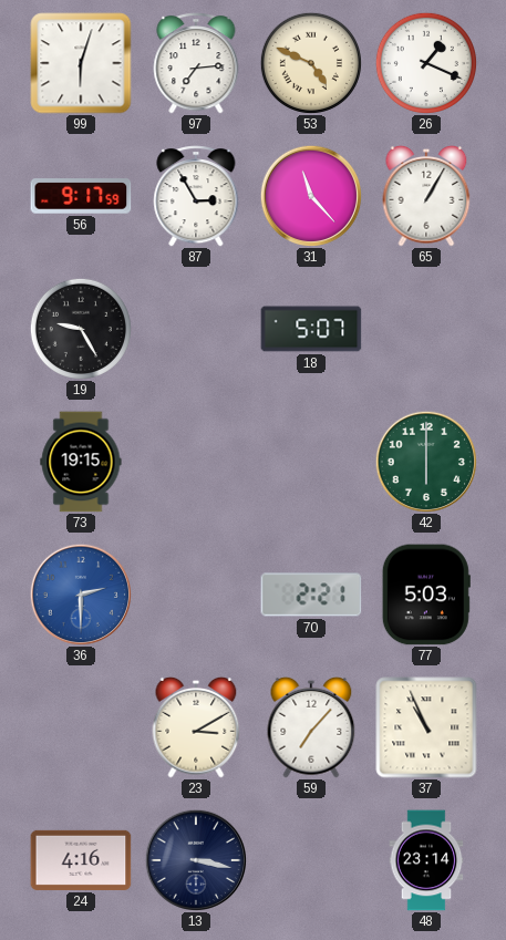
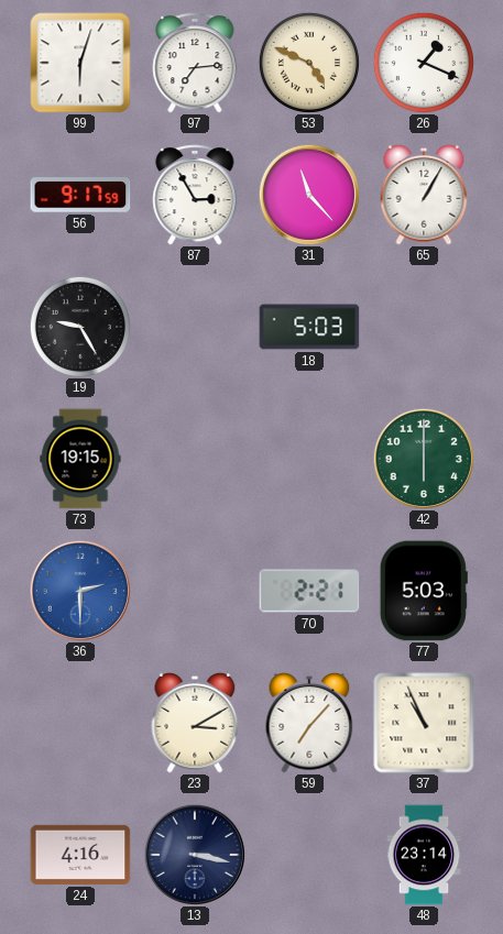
18: 5:07 -> 5:03 (309, 327)
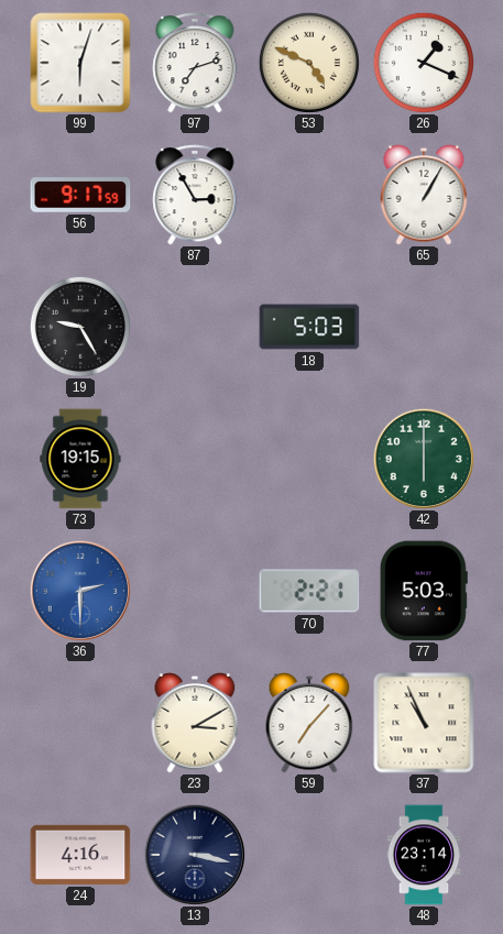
97: 7:14 -> 7:12 (195, 63)
31: 11:23 -> none (308, 194)
